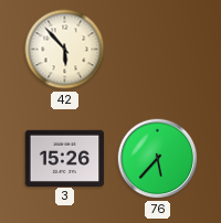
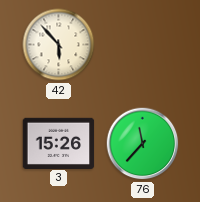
76: 5:37 -> 11:37 (143, 144)
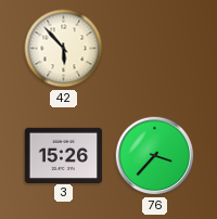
76: 11:37 -> 3:37 (155, 156)
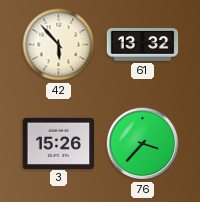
61: none -> 13:32 (143, 45)
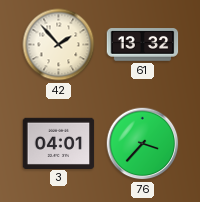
42: 5:53 -> 1:53 (59, 45)
3: 15:26 -> 04:01 (59, 143)
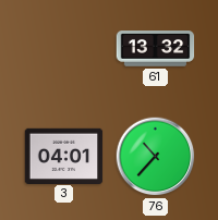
42: 1:53 -> none (59, 45)
76: 3:37 -> 10:37 (156, 157)
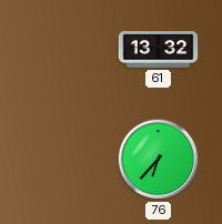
3: 04:01 -> none (64, 156)
76: 10:37 -> 6:37 (159, 160)
